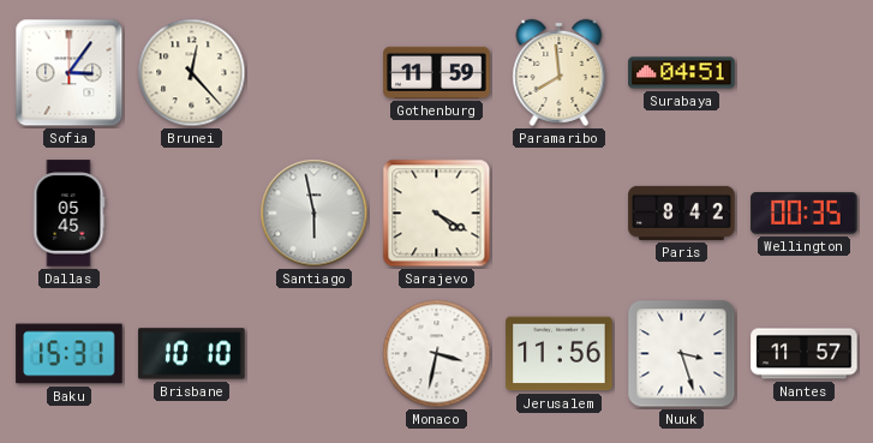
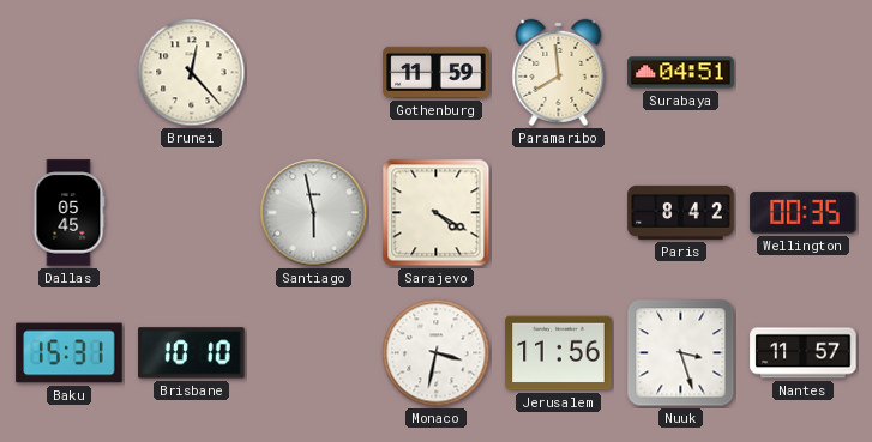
Sofia: 3:06 -> none (70, 73)
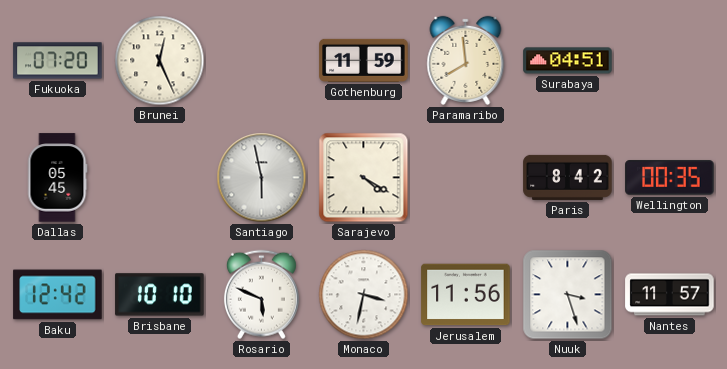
Fukuoka: none -> 07:20 (58, 61)
Brunei: 12:23 -> 12:26 (160, 61)
Baku: 15:31 -> 12:42 (58, 295)
Rosario: none -> 5:49 (261, 295)
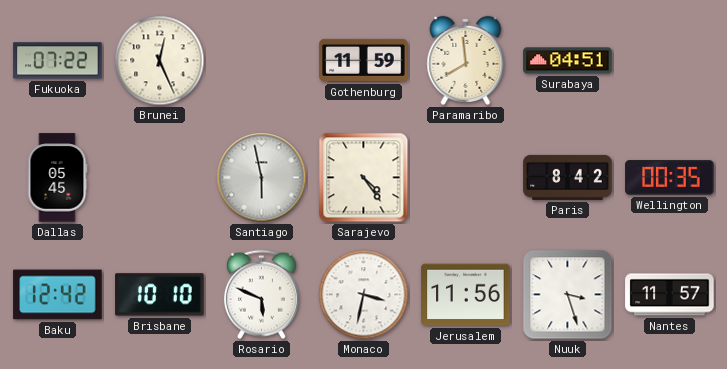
Fukuoka: 07:20 -> 07:22 (58, 61)
Sarajevo: 4:20 -> 4:24 (364, 178)
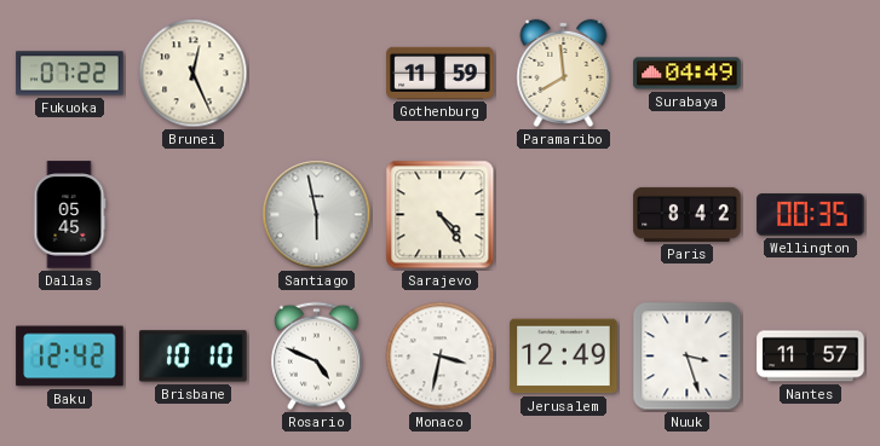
Surabaya: 04:51 -> 04:49 (688, 74)
Rosario: 5:49 -> 4:49 (316, 357)
Jerusalem: 11:56 -> 12:49 (564, 357)
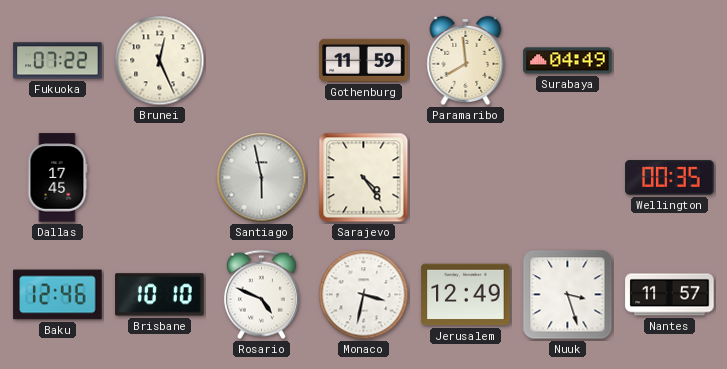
Dallas: 05:45 -> 17:45 (57, 178)
Paris: 8:42 -> none (688, 214)
Baku: 12:42 -> 12:46 (58, 295)
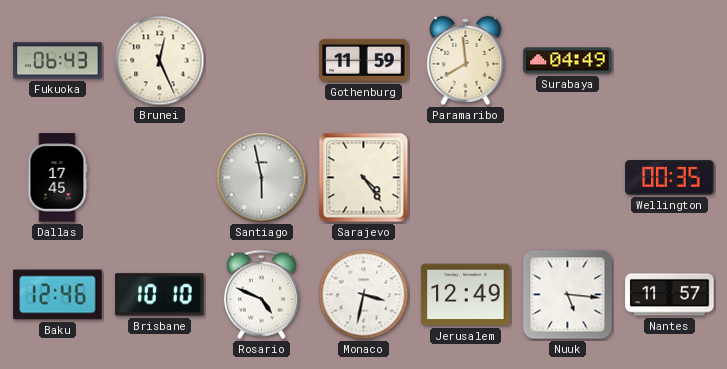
Fukuoka: 07:22 -> 06:43 (58, 61)
Nuuk: 3:27 -> 5:16 (568, 295)
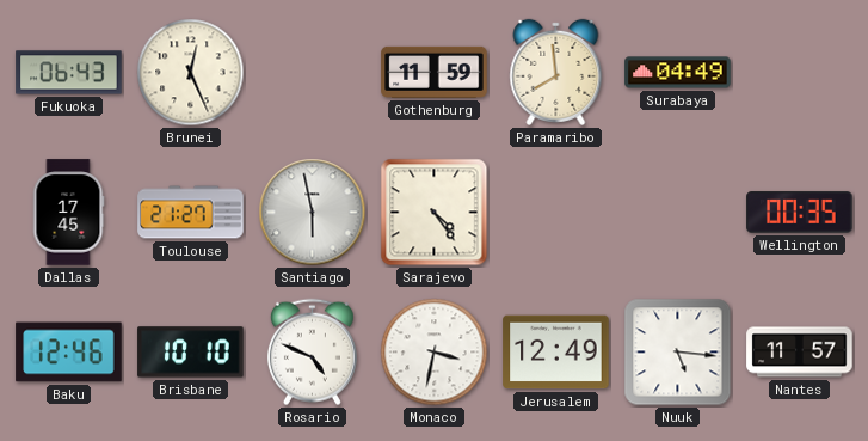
Toulouse: none -> 21:27 (191, 213)
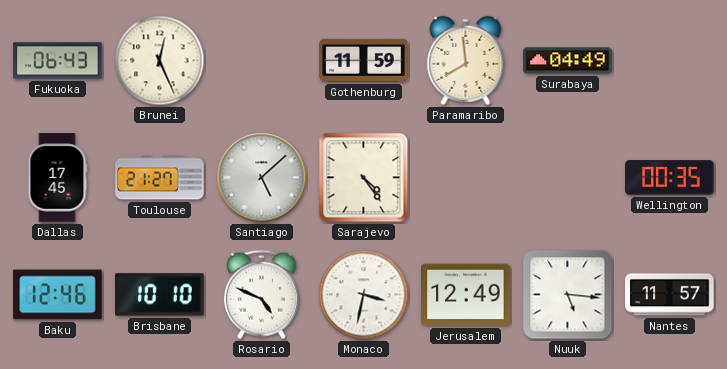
Santiago: 5:58 -> 5:08 (262, 178)
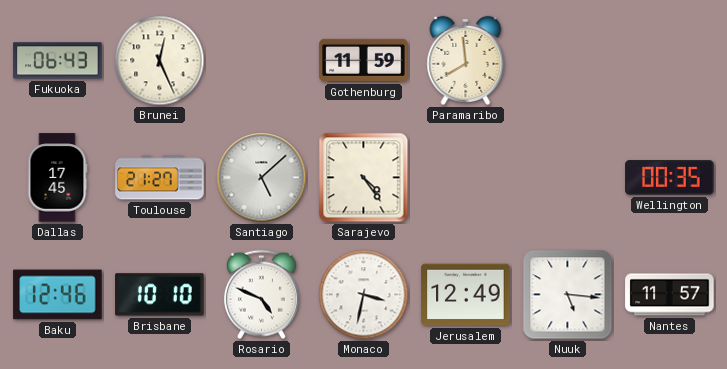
Surabaya: 04:49 -> none (568, 61)
